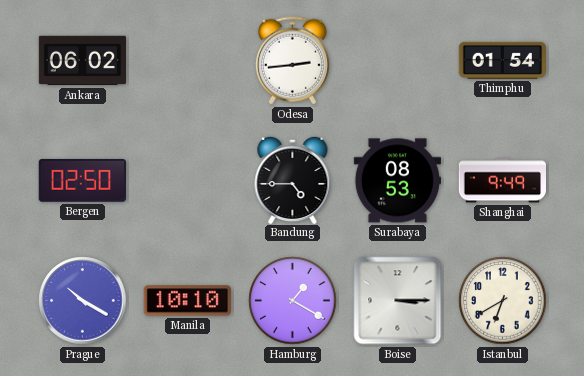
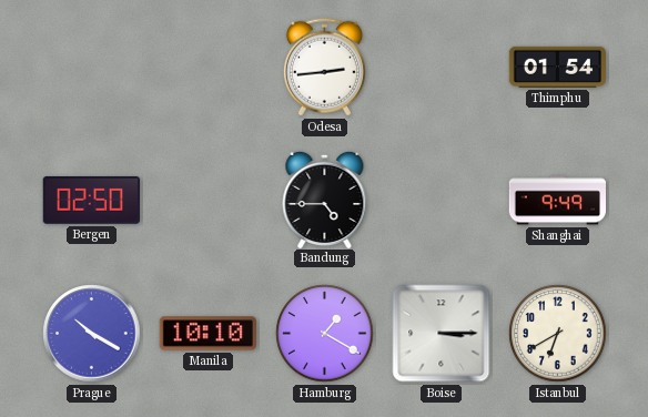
Ankara: 06:02 -> none (82, 61)
Surabaya: 08:53 -> none (397, 181)
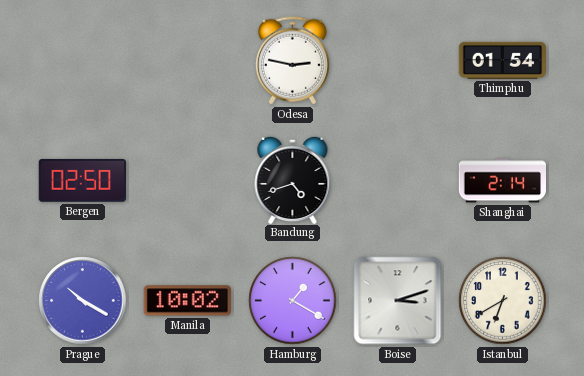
Odesa: 2:44 -> 2:47 (292, 61)
Bandung: 4:45 -> 4:42 (293, 179)
Shanghai: 9:49 -> 2:14 (502, 181)
Manila: 10:10 -> 10:02 (187, 301)
Boise: 3:15 -> 3:12 (398, 301)
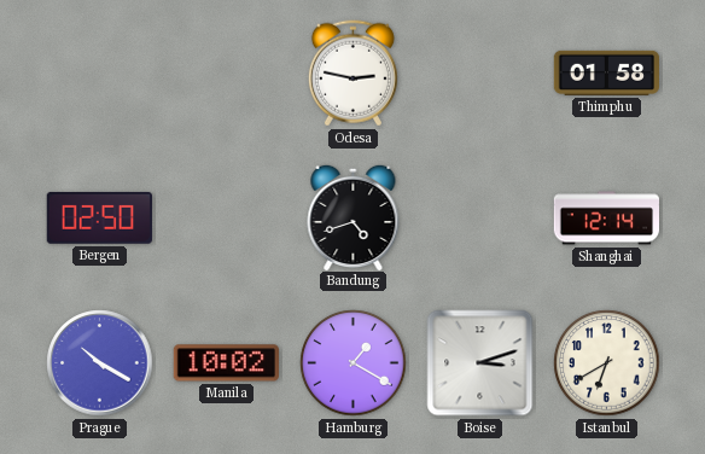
Thimphu: 01:54 -> 01:58 (606, 72)
Shanghai: 2:14 -> 12:14 (606, 219)
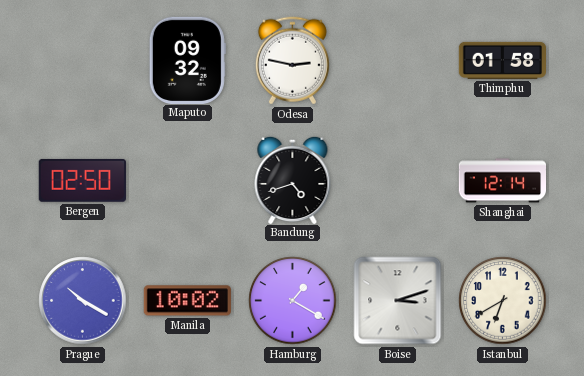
Maputo: none -> 09:32 (187, 60)
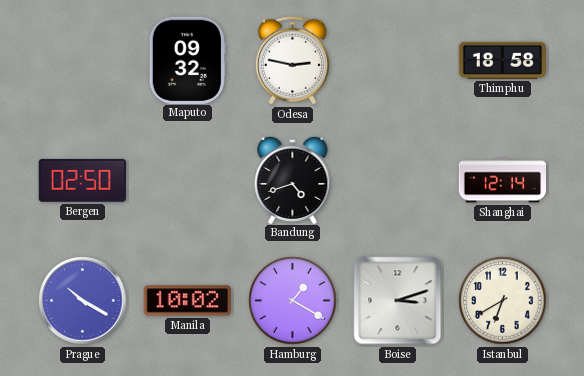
Thimphu: 01:58 -> 18:58 (502, 60)
